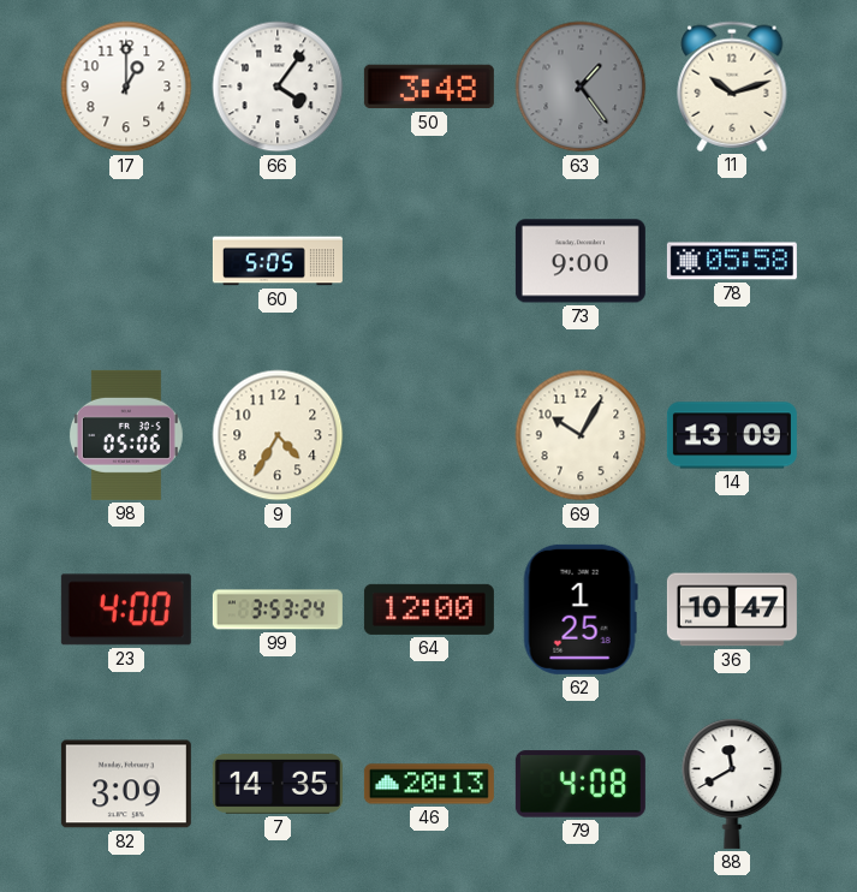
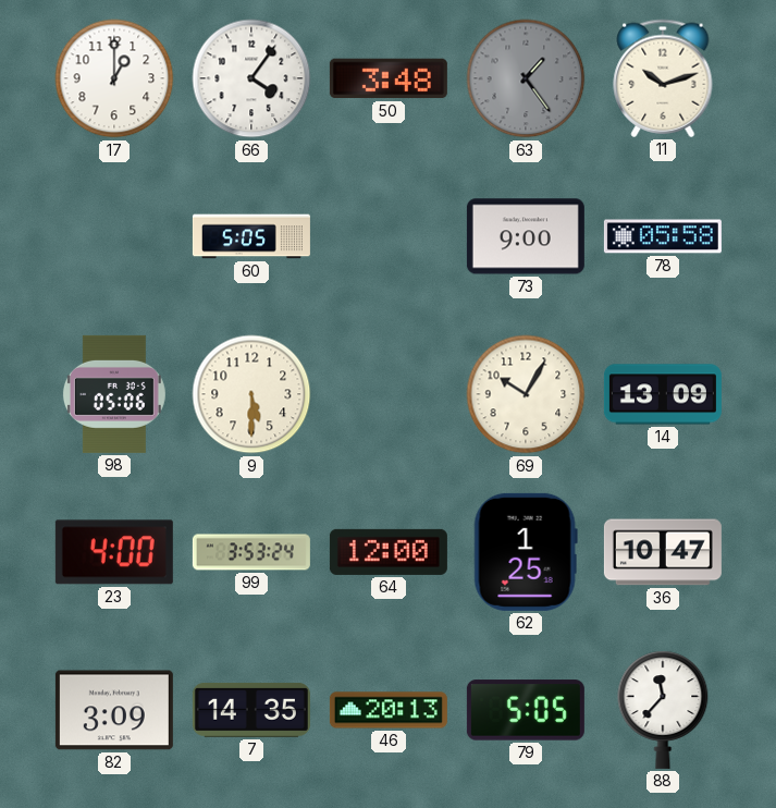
9: 4:35 -> 5:30 (251, 394)
79: 4:08 -> 5:05 (526, 710)
88: 11:40 -> 11:37 (663, 710)
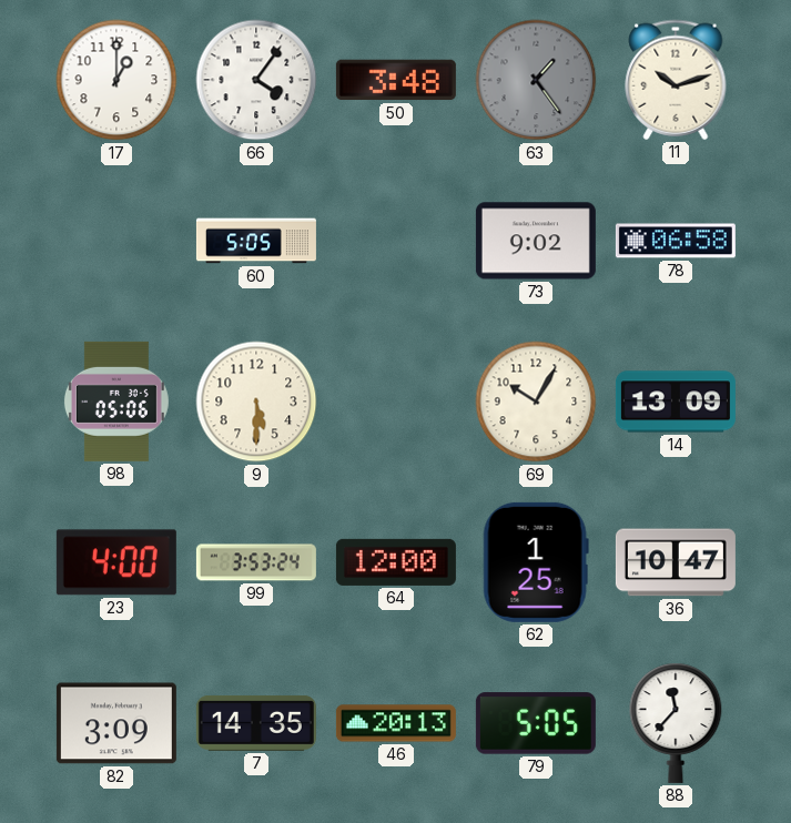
73: 9:00 -> 9:02 (536, 241)
78: 05:58 -> 06:58 (676, 241)
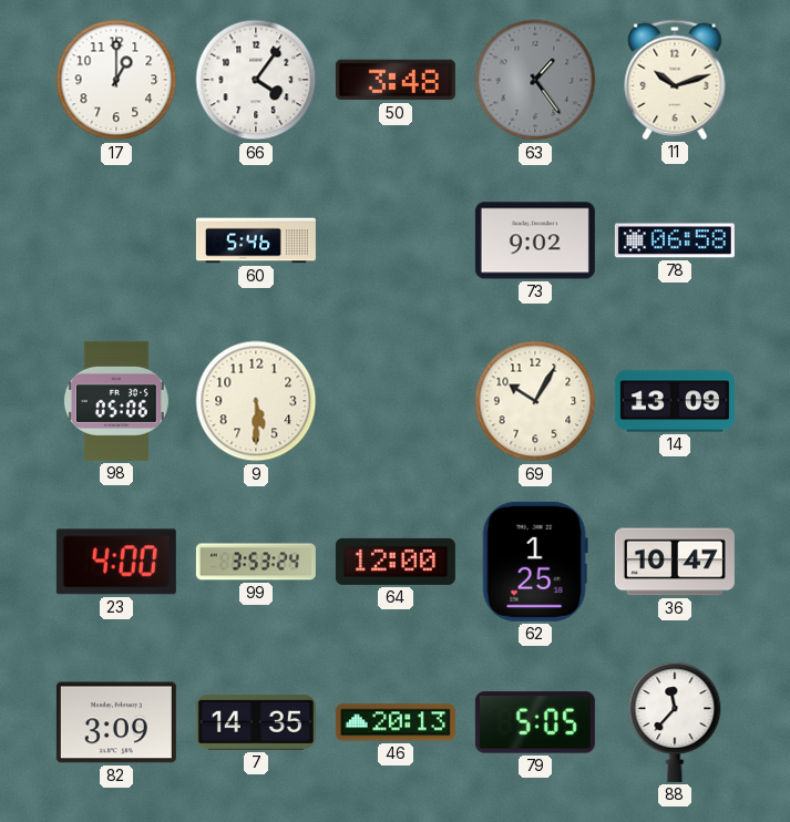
60: 5:05 -> 5:46 (256, 240)
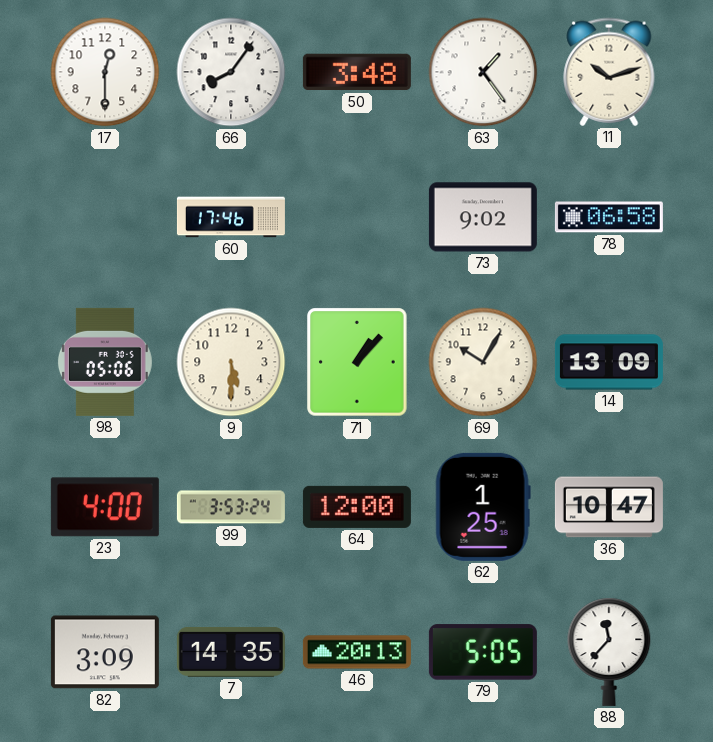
17: 1:00 -> 12:30 (105, 72)
66: 4:06 -> 8:06 (231, 72)
63 dial: grey -> white (483, 72)
60: 5:46 -> 17:46 (231, 217)
71: none -> 1:07 (357, 362)
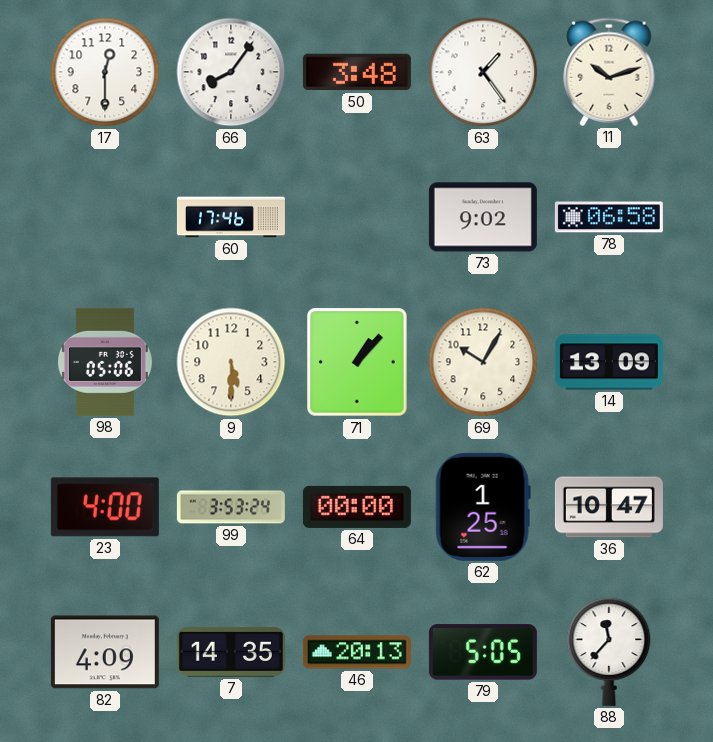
64: 12:00 -> 00:00 (357, 507)
82: 3:09 -> 4:09 (105, 652)
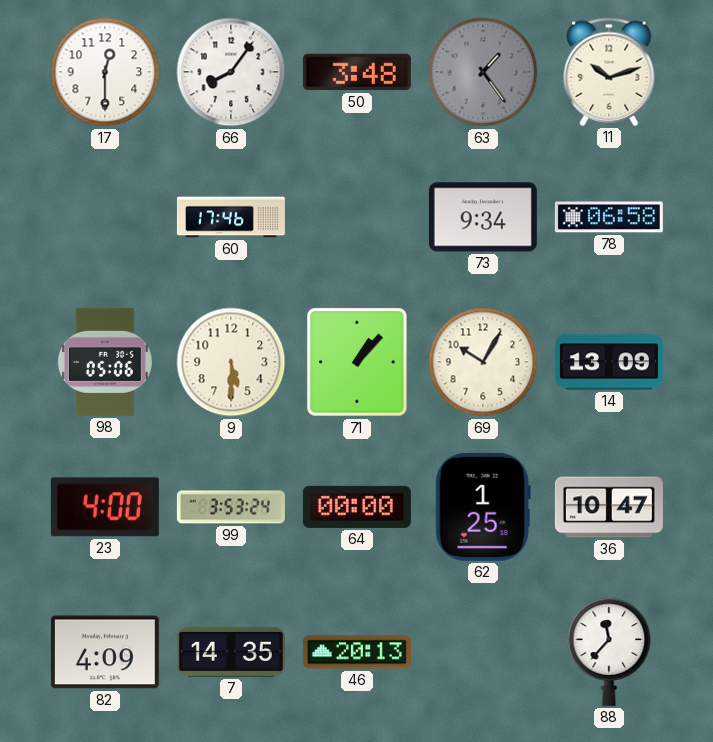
63 dial: white -> grey (483, 72)
73: 9:02 -> 9:34 (483, 217)
79: 5:05 -> none (483, 652)
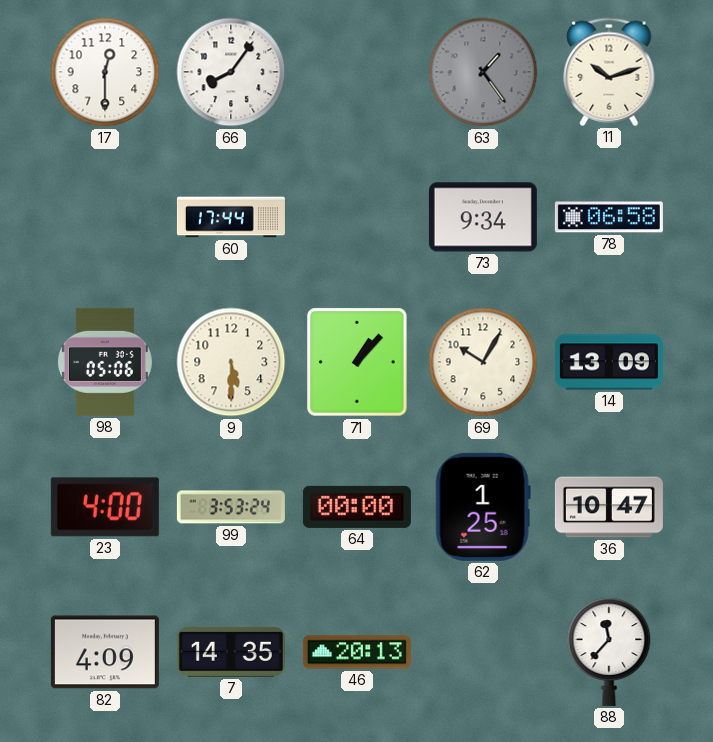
50: 3:48 -> none (357, 72)
60: 17:46 -> 17:44 (231, 217)
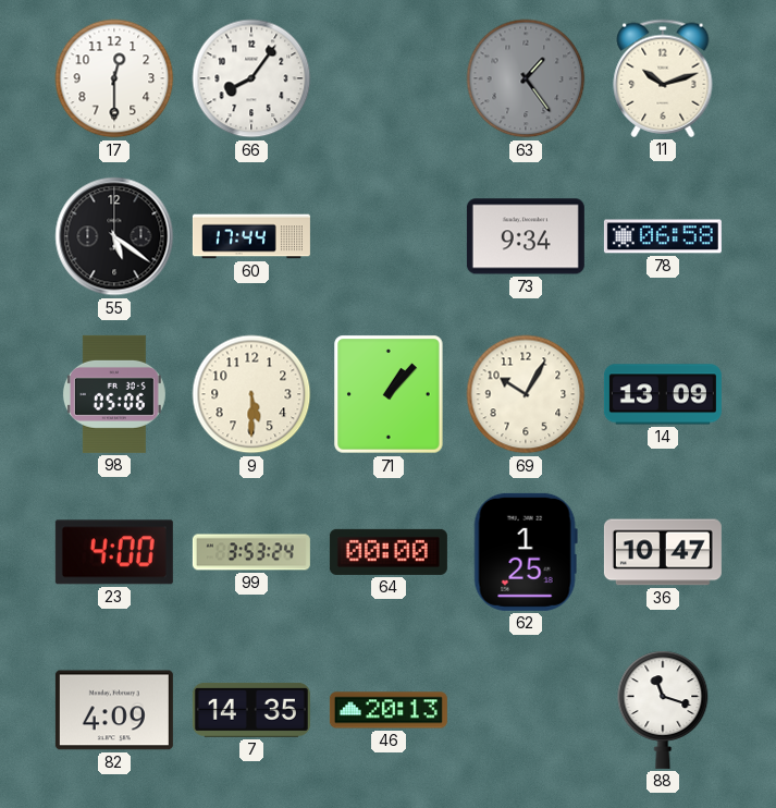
55: none -> 5:21 (114, 236)
88: 11:37 -> 11:18 (663, 710)
